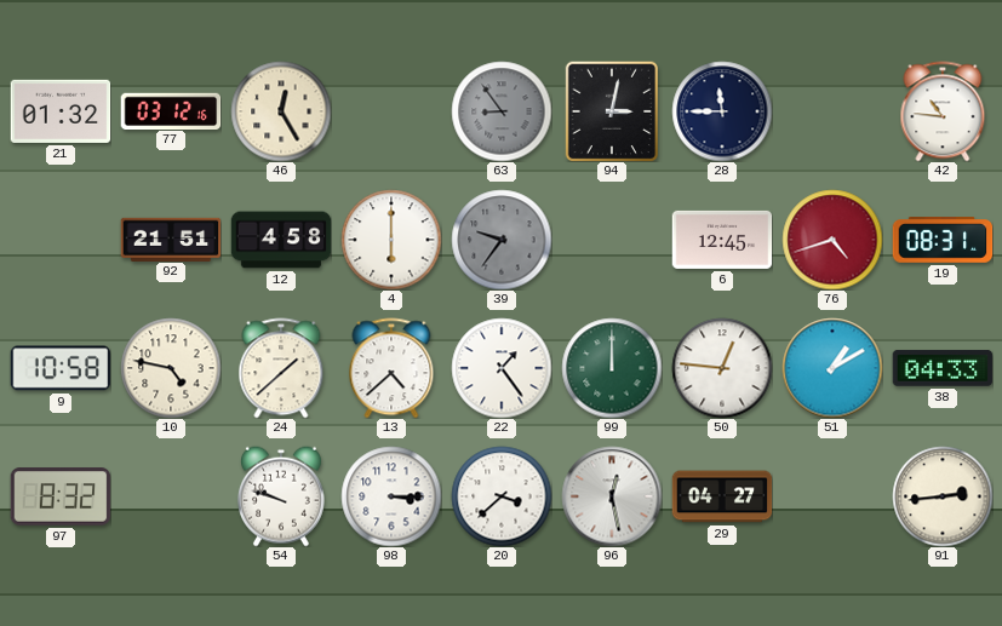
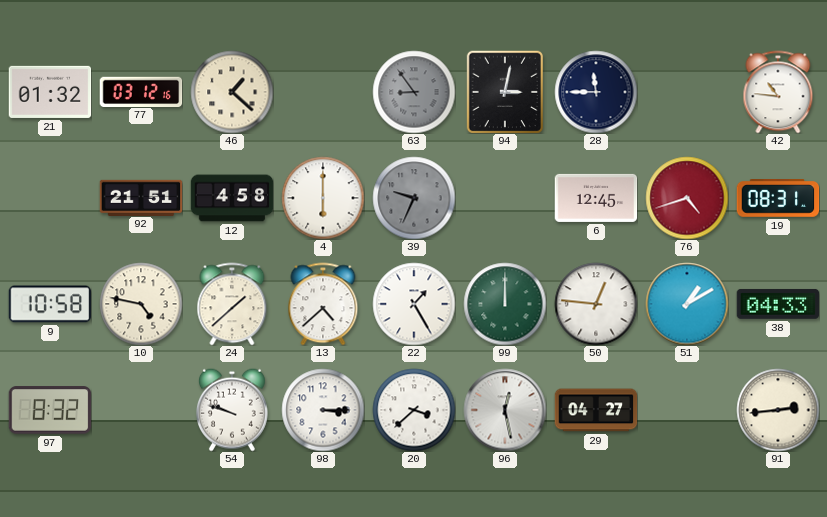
46: 12:25 -> 1:22 (232, 92)
39: 9:36 -> 9:34 (414, 198)
22: 1:24 -> 1:25 (414, 304)
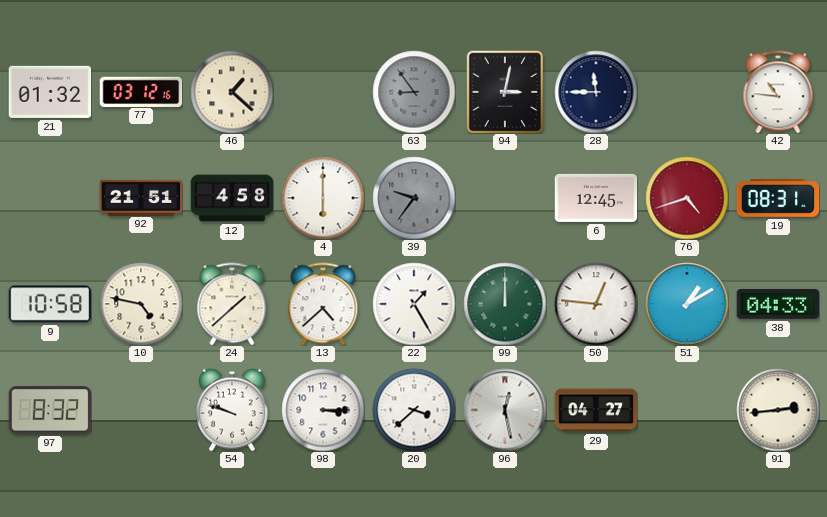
39: 9:34 -> 9:36 (414, 198)
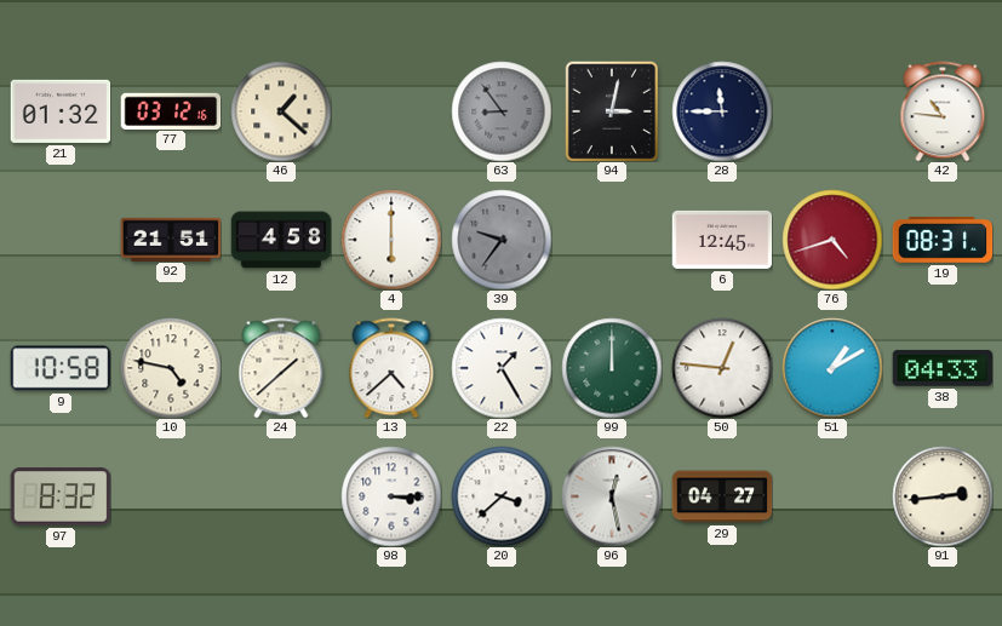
54: 9:48 -> none (232, 410)
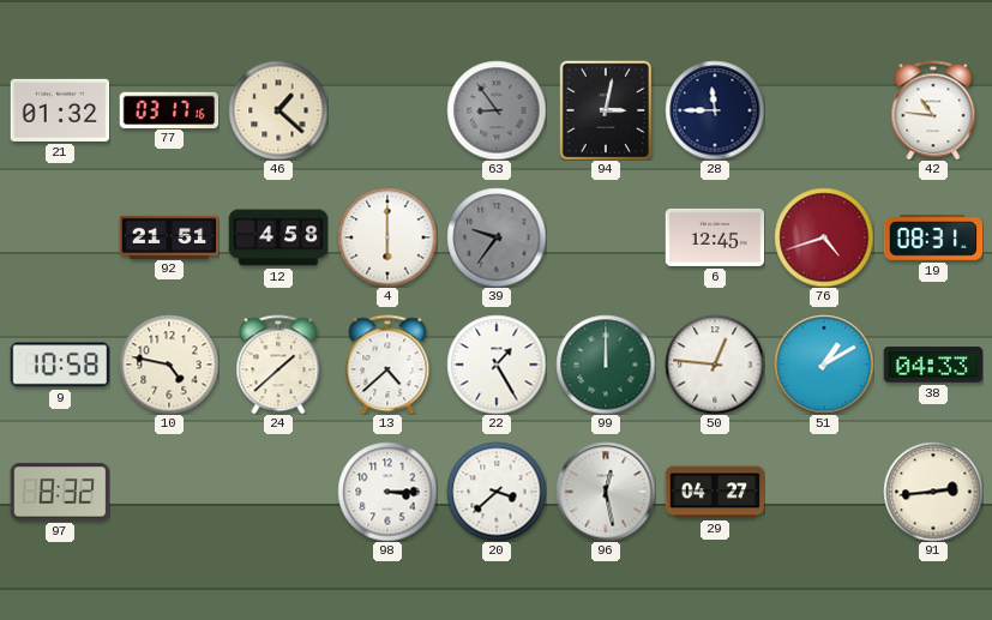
77: 03:12 -> 03:17 (169, 109)
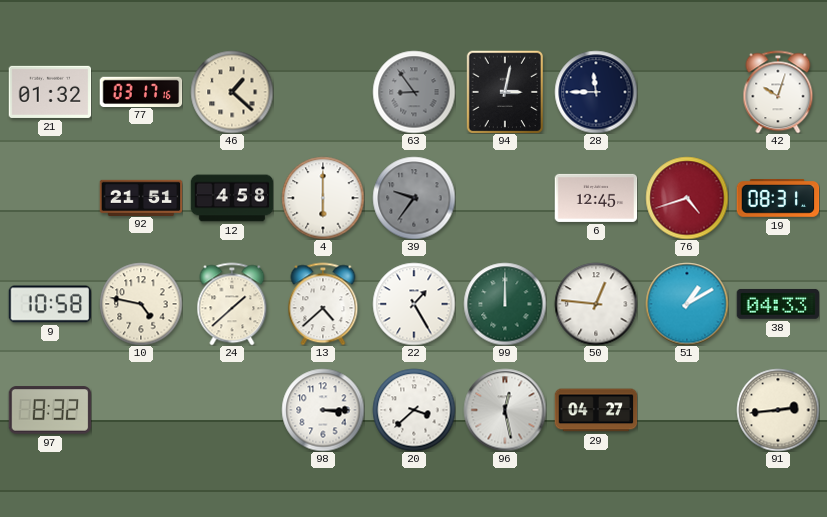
42: 10:46 -> 10:03 (778, 92)
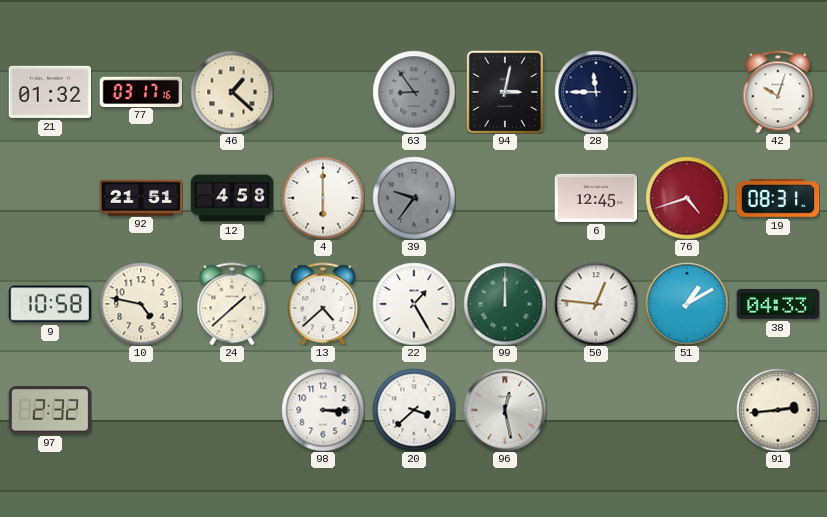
97: 8:32 -> 2:32 (50, 410)
29: 04:27 -> none (596, 410)
